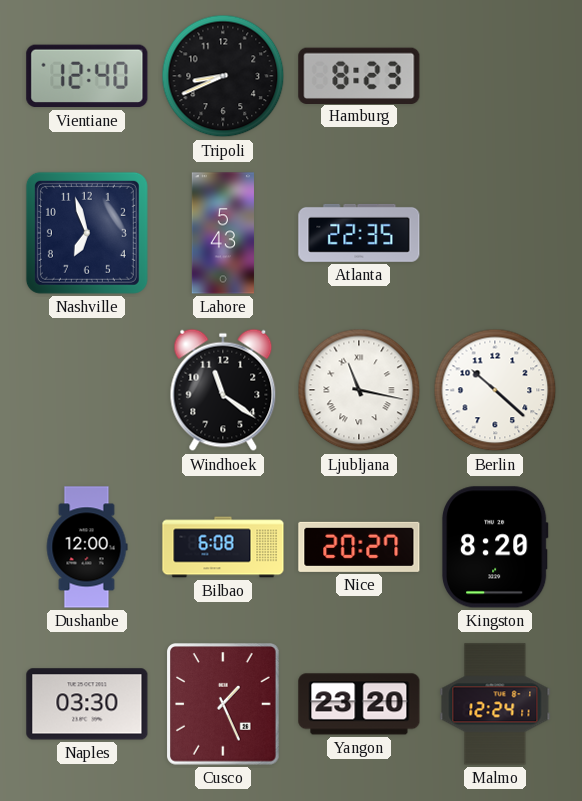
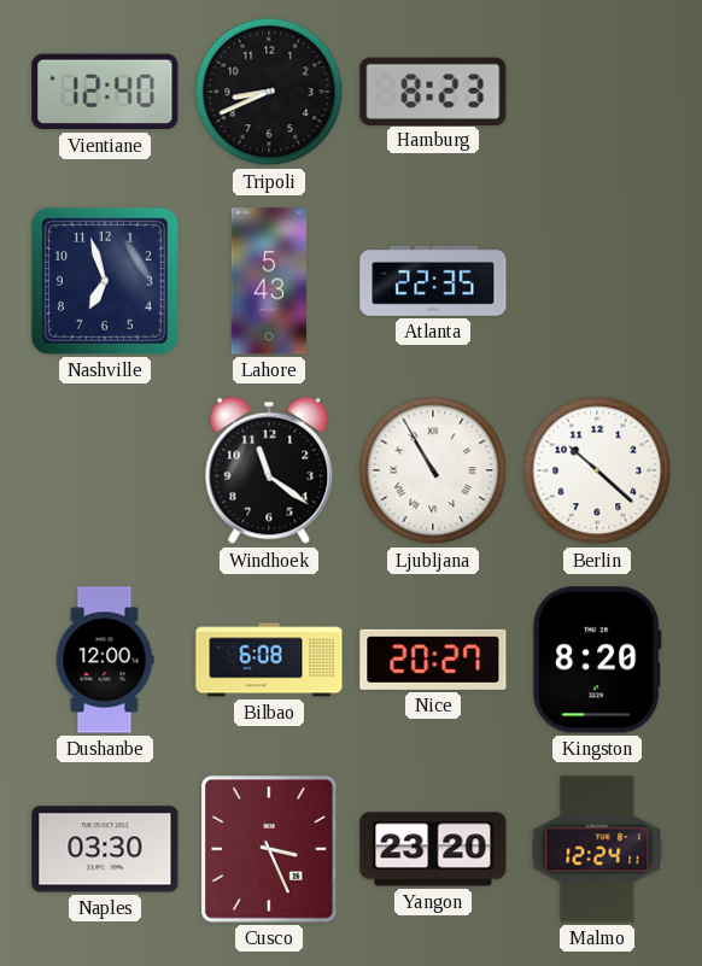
Ljubljana: 11:17 -> 10:55 (433, 470)
Cusco: 1:26 -> 3:26 (270, 849)
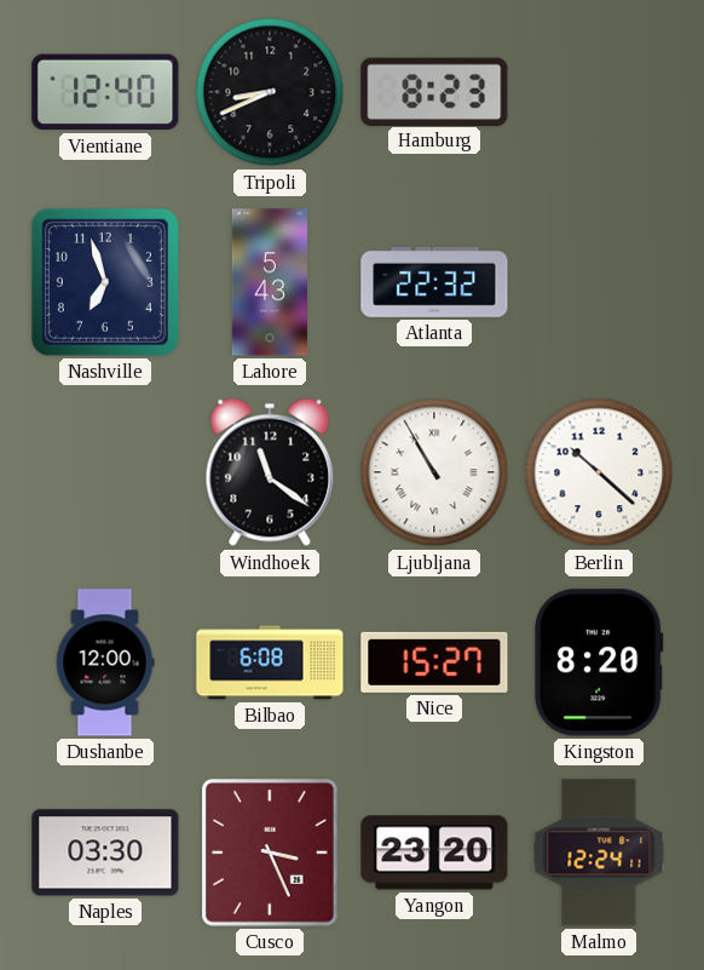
Atlanta: 22:35 -> 22:32 (434, 282)
Nice: 20:27 -> 15:27 (434, 662)
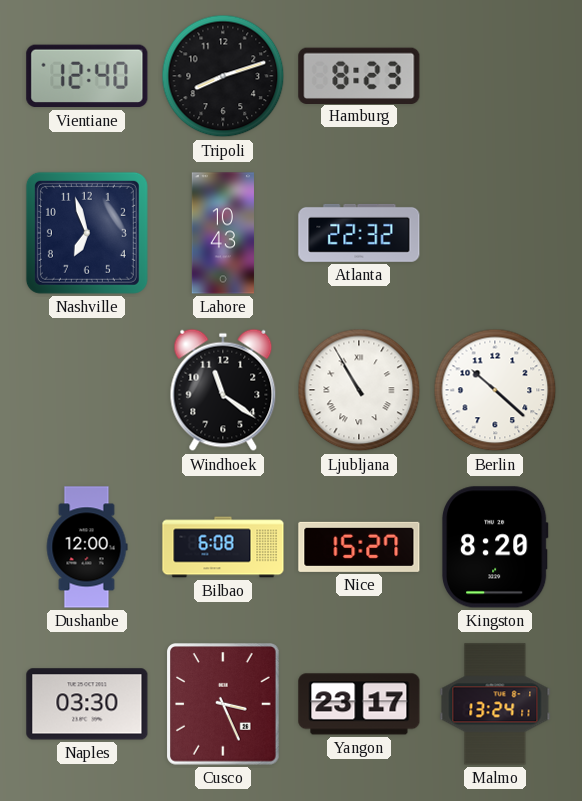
Tripoli: 8:41 -> 8:12 (223, 76)
Lahore: 5:43 -> 10:43 (223, 233)
Yangon: 23:20 -> 23:17 (359, 704)
Malmo: 12:24 -> 13:24 (495, 704)
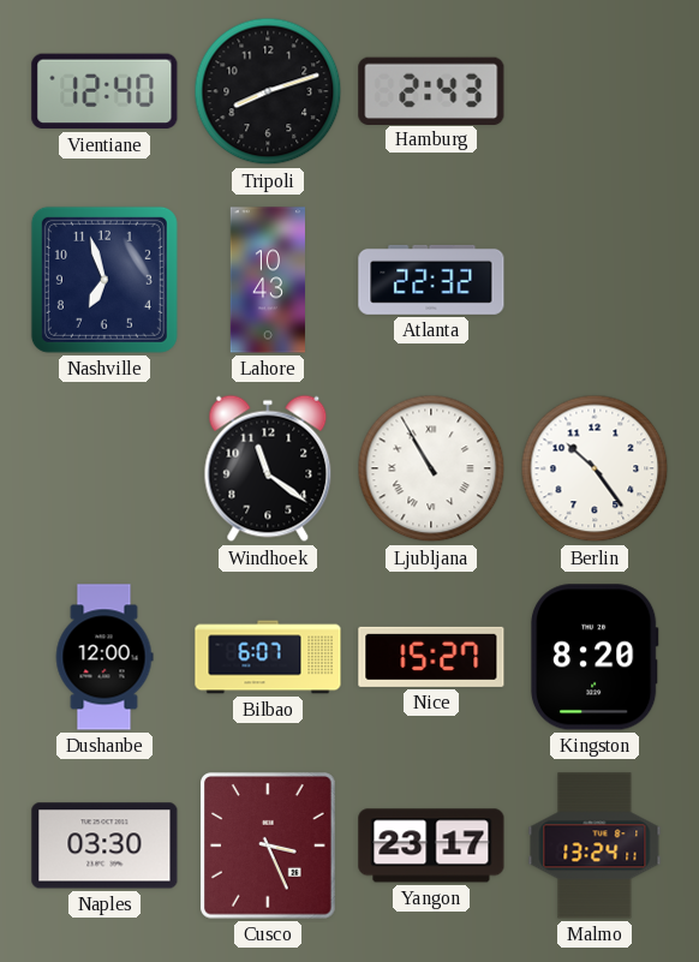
Hamburg: 8:23 -> 2:43 (431, 90)
Berlin: 10:22 -> 10:24 (595, 468)
Bilbao: 6:08 -> 6:07 (268, 657)
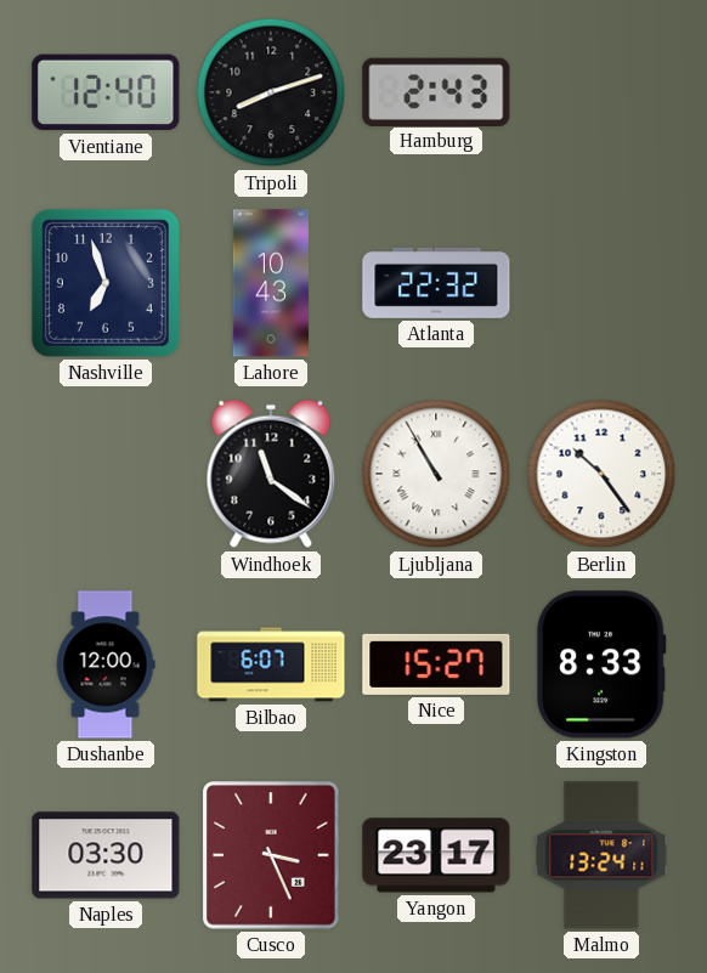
Kingston: 8:20 -> 8:33 (601, 664)
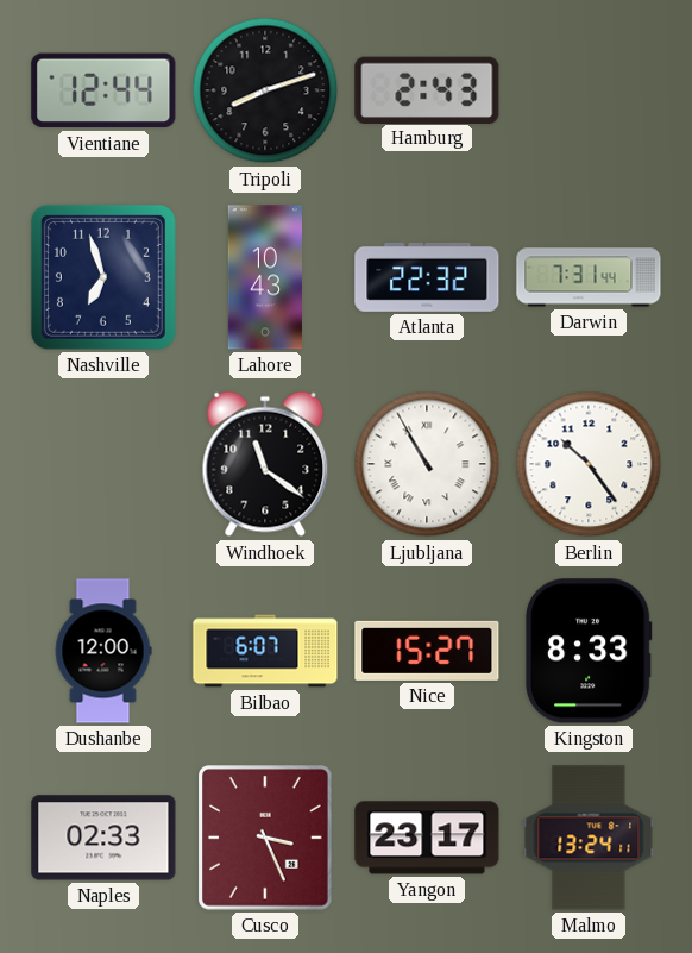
Vientiane: 12:40 -> 12:44 (103, 90)
Darwin: none -> 7:31 (589, 277)
Naples: 03:30 -> 02:33 (103, 838)
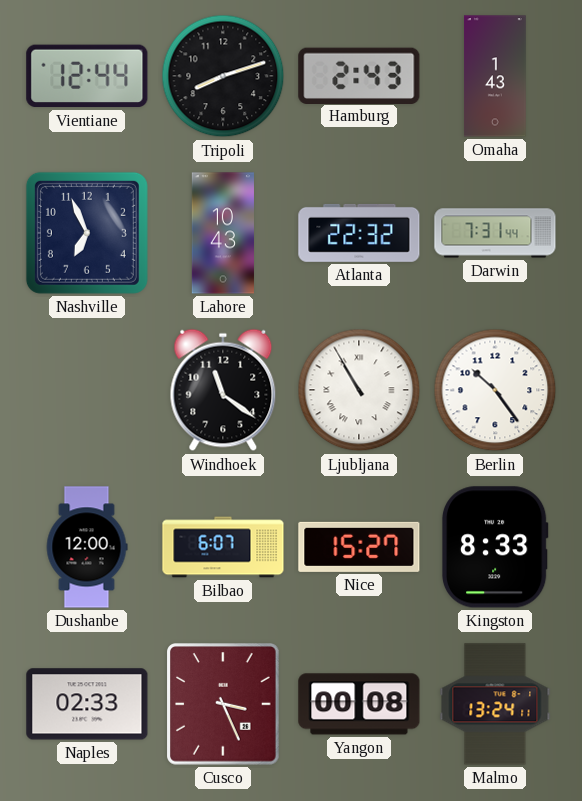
Omaha: none -> 1:43 (496, 76)
Nashville: 6:57 -> 6:56 (87, 233)
Yangon: 23:17 -> 00:08 (359, 704)
